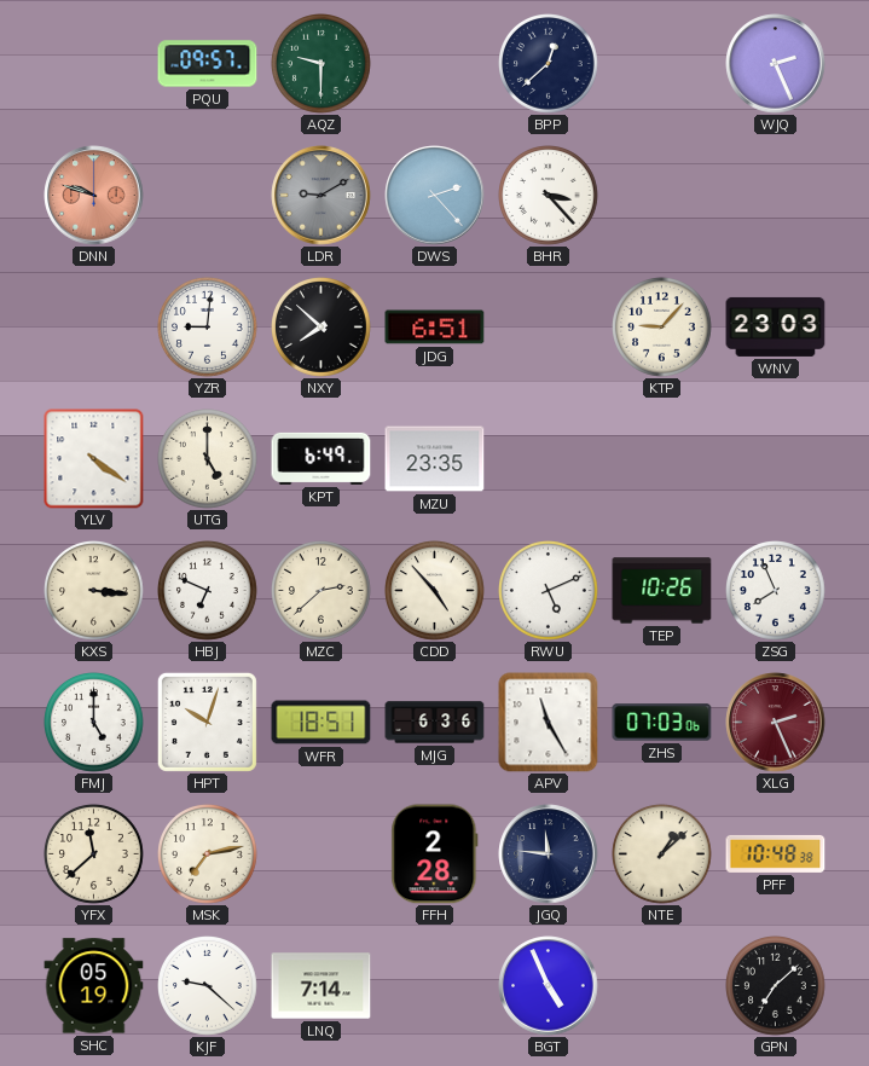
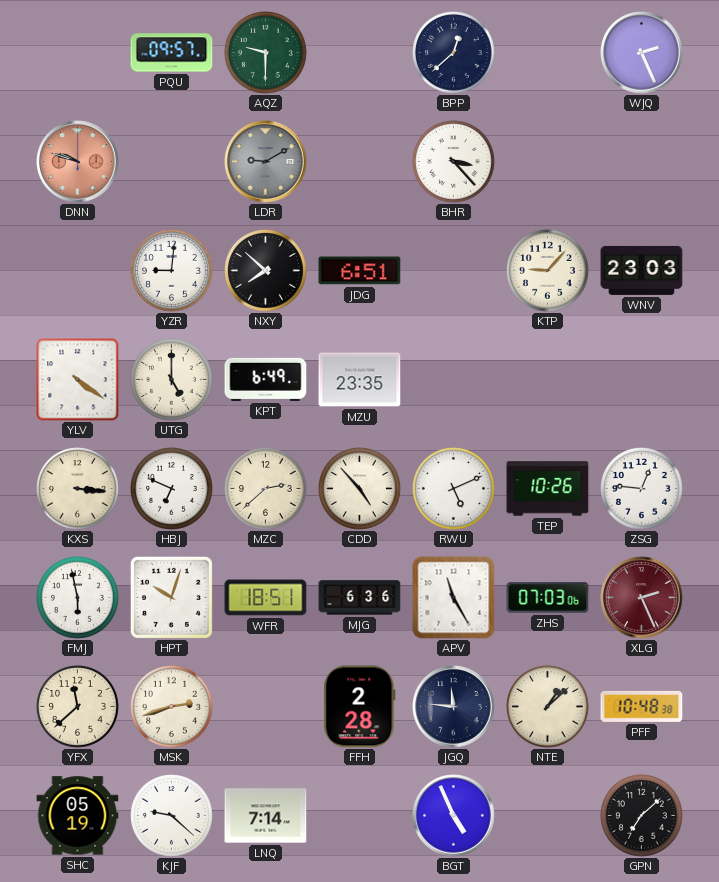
DWS: 2:23 -> none (435, 196)
ZSG: 7:56 -> 12:46 (642, 489)
FMJ: 5:00 -> 5:58 (78, 598)
MSK: 7:13 -> 2:42 (172, 707)
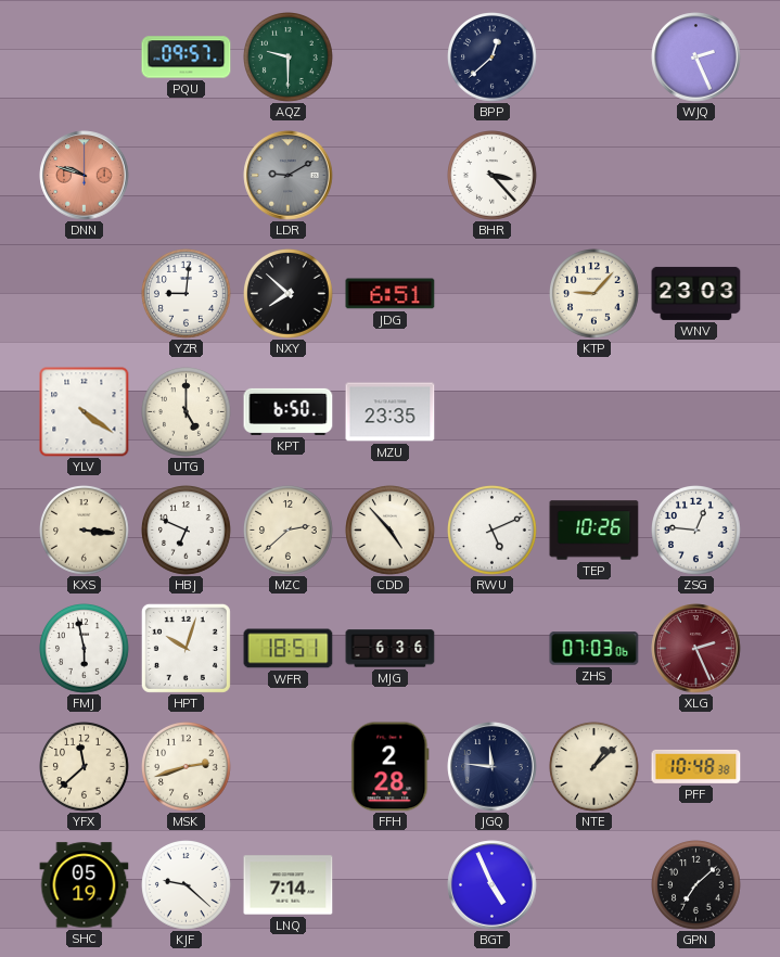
KPT: 6:49 -> 6:50 (289, 411)
APV: 11:25 -> none (454, 598)
